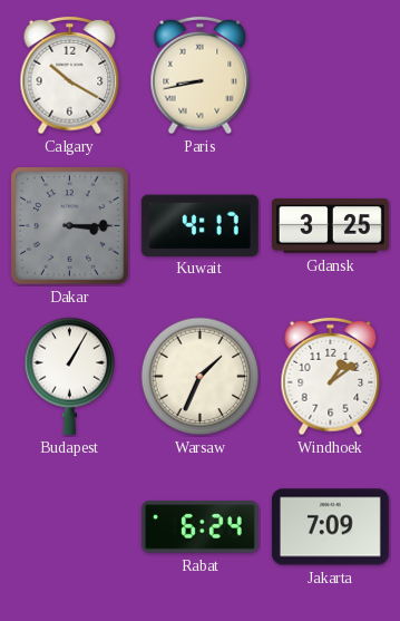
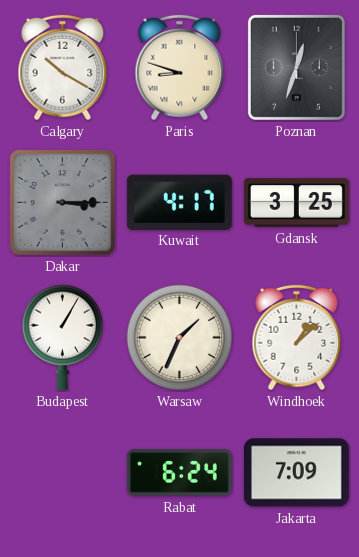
Paris: 8:43 -> 8:48 (180, 68)
Poznan: none -> 12:33 (296, 67)
Windhoek: 1:09 -> 1:08 (297, 338)
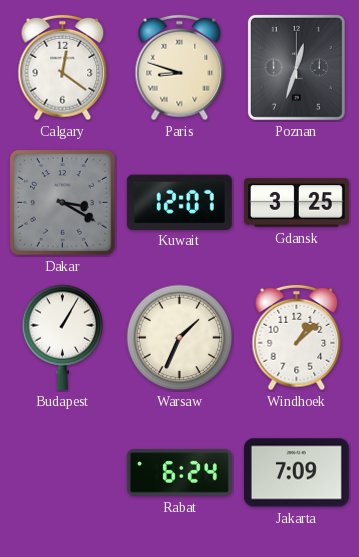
Calgary: 10:20 -> 12:21 (63, 68)
Dakar: 3:15 -> 3:20 (63, 203)
Kuwait: 4:17 -> 12:07 (179, 202)
